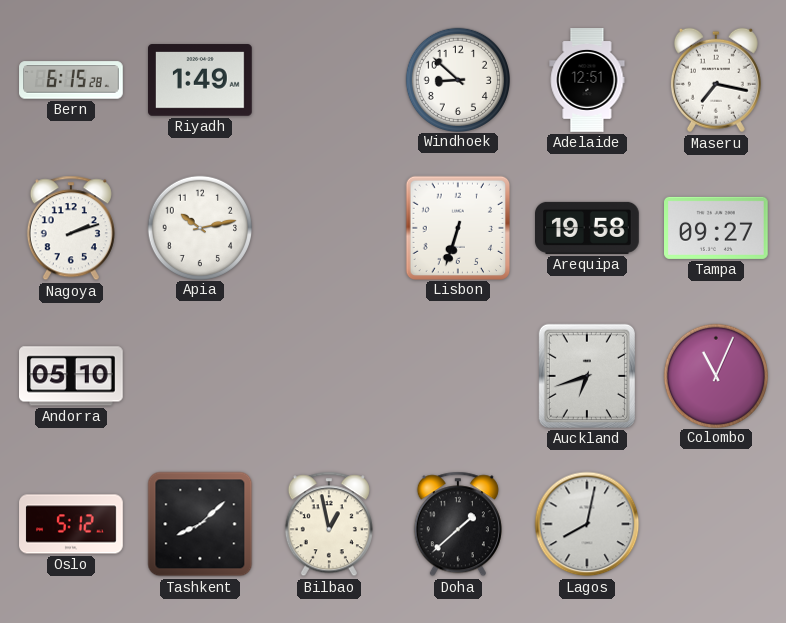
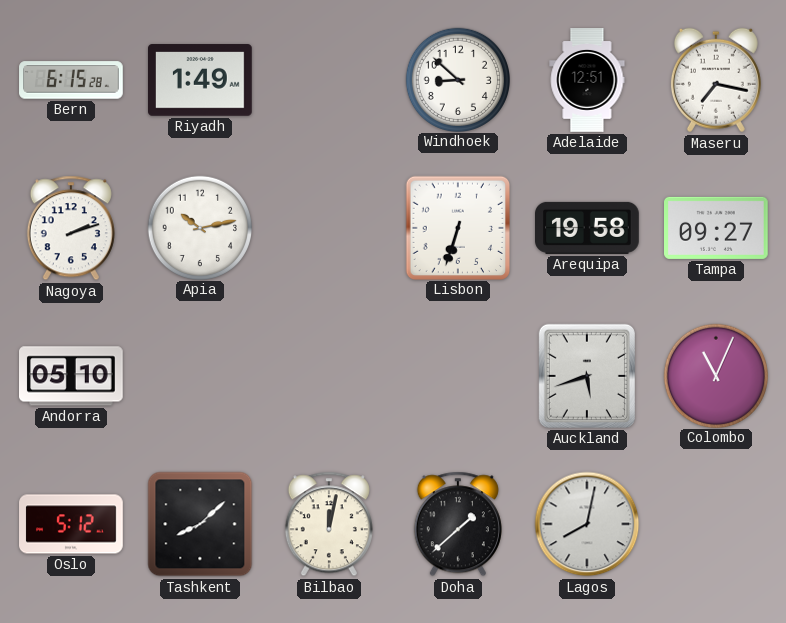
Auckland: 6:42 -> 5:42 (587, 376)
Bilbao: 12:58 -> 12:02 (329, 524)
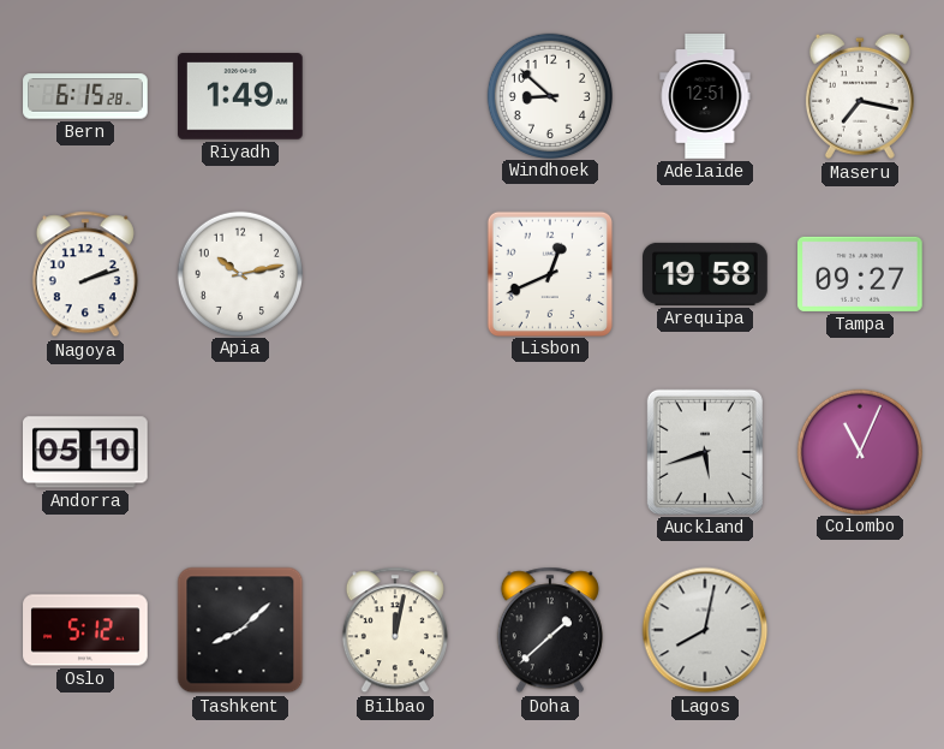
Lisbon: 6:33 -> 12:41 (549, 273)
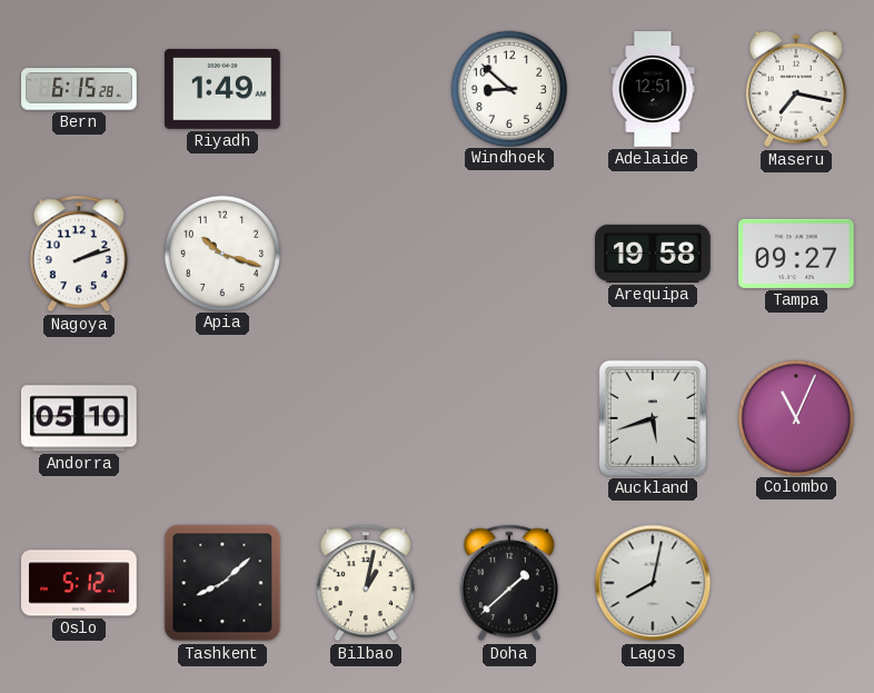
Apia: 10:13 -> 10:18 (221, 253)
Lisbon: 12:41 -> none (549, 273)
Bilbao: 12:02 -> 1:02 (366, 583)
